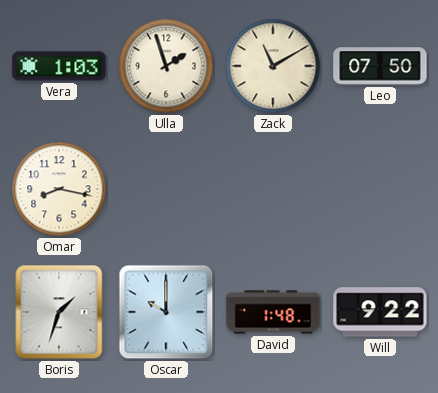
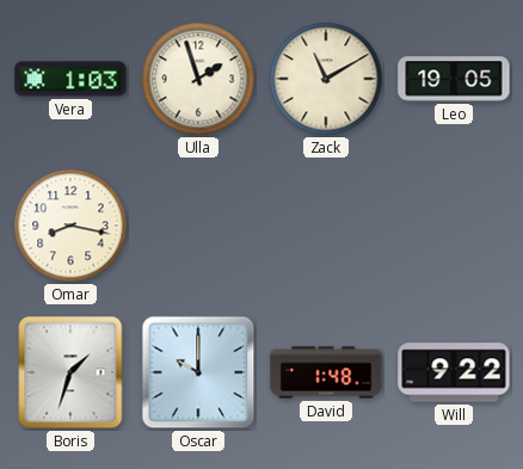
Leo: 07:50 -> 19:05 (454, 79)
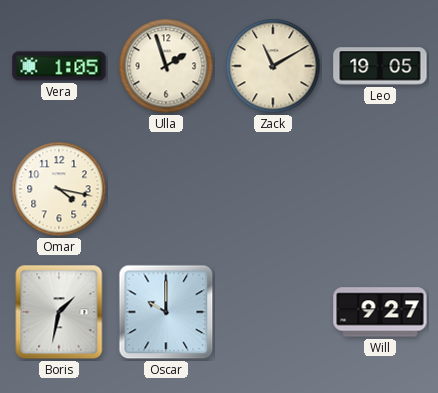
Vera: 1:03 -> 1:05 (59, 66)
Omar: 8:17 -> 4:17 (59, 189)
Boris: 1:33 -> 1:32 (59, 312)
David: 1:48 -> none (326, 372)
Will: 9:22 -> 9:27 (380, 312)
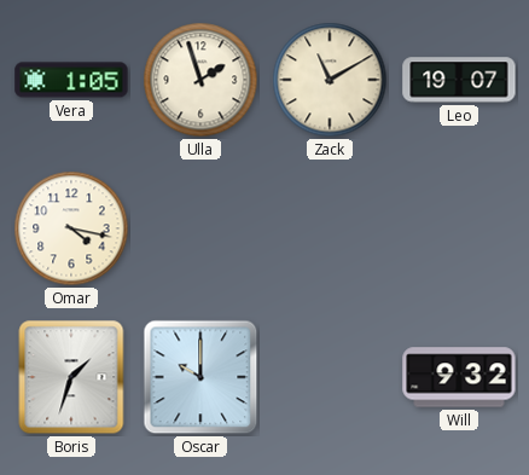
Leo: 19:05 -> 19:07 (459, 80)
Boris: 1:32 -> 1:33 (71, 377)
Will: 9:27 -> 9:32 (459, 377)
